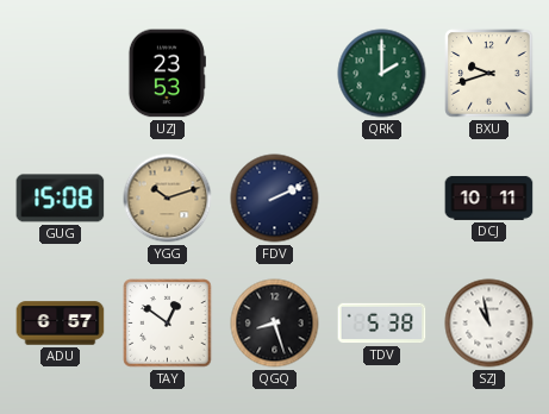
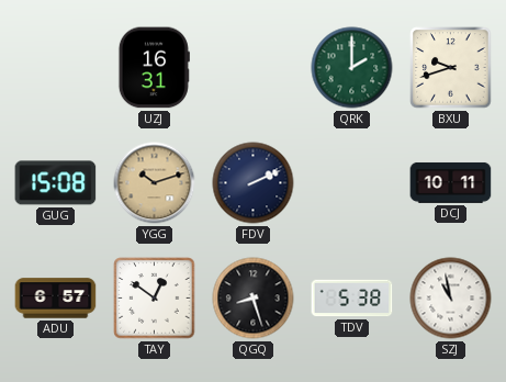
UZJ: 23:53 -> 16:31 (154, 68)
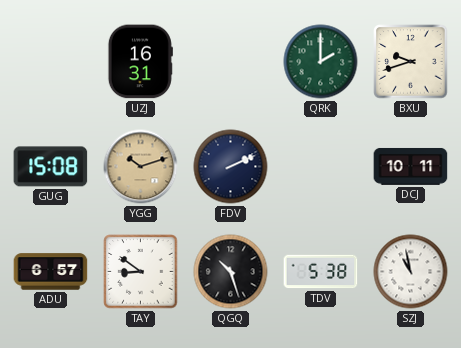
TAY: 12:51 -> 8:51 (141, 272)
QGQ: 8:27 -> 10:27 (231, 272)
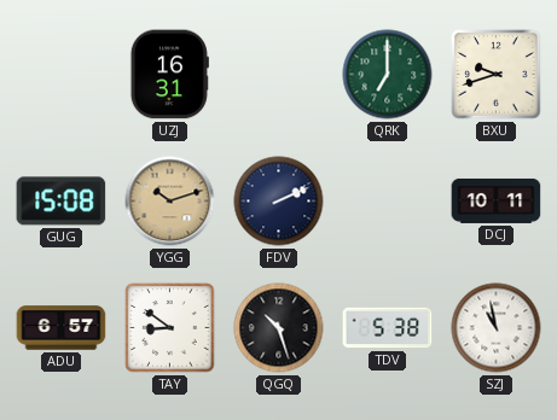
QRK: 2:00 -> 7:00 (388, 75)
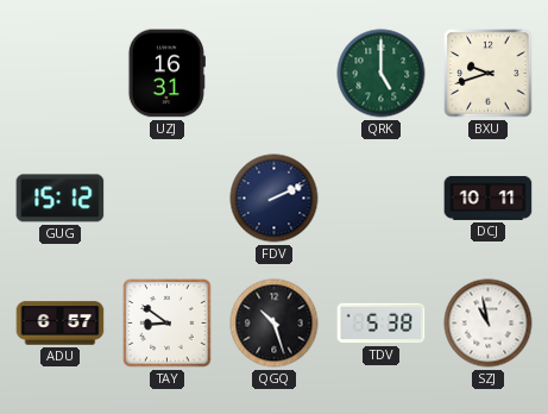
QRK: 7:00 -> 5:00 (382, 74)
GUG: 15:08 -> 15:12 (61, 199)
YGG: 10:12 -> none (170, 202)
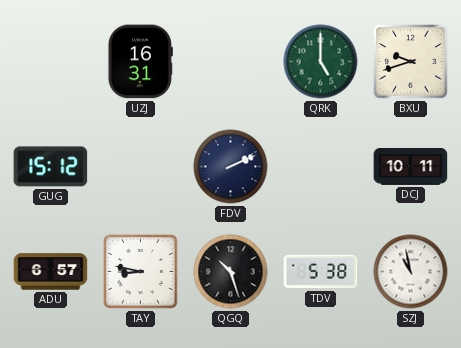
TAY: 8:51 -> 8:47 (141, 272)
